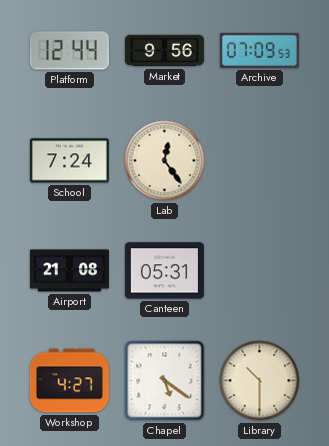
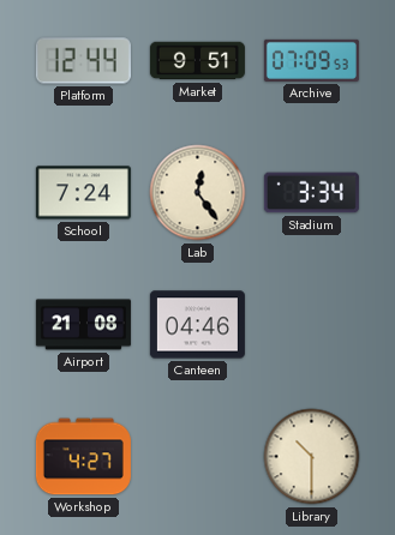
Market: 9:56 -> 9:51 (197, 61)
Stadium: none -> 3:34 (311, 193)
Canteen: 05:31 -> 04:46 (197, 325)
Chapel: 5:21 -> none (165, 381)
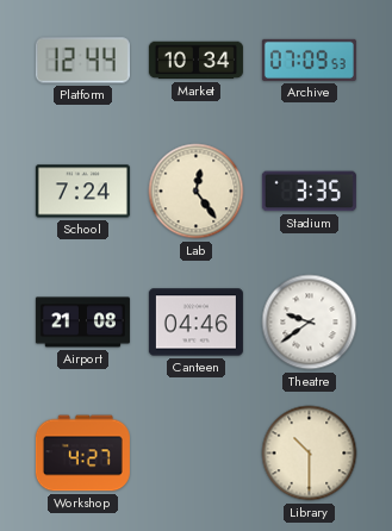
Market: 9:51 -> 10:34 (195, 61)
Stadium: 3:34 -> 3:35 (309, 192)
Theatre: none -> 9:39 (310, 323)
